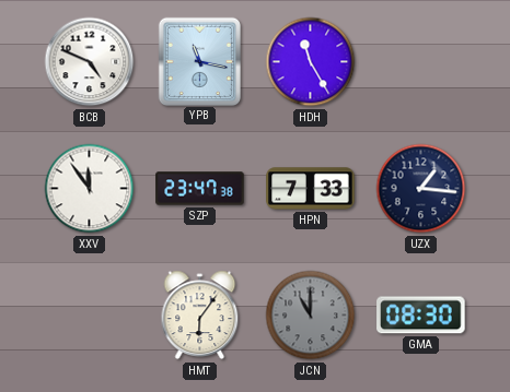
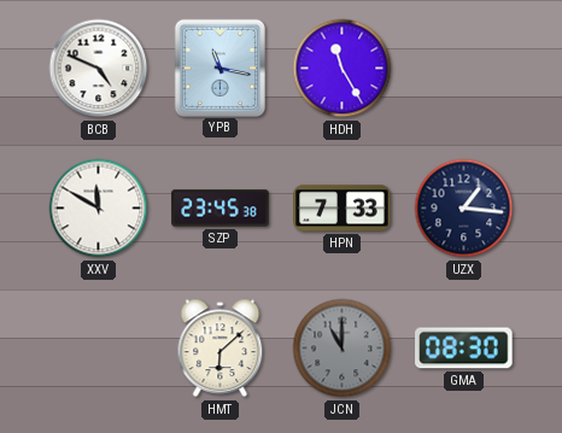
XXV: 11:54 -> 11:50 (99, 209)
SZP: 23:47 -> 23:45 (221, 209)
HMT: 6:06 -> 6:08 (221, 349)
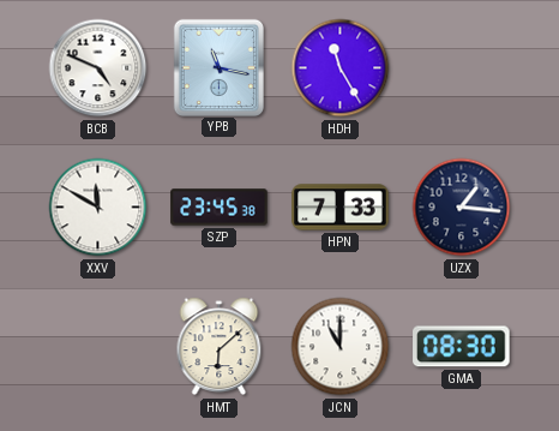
JCN dial: grey -> white (341, 347)
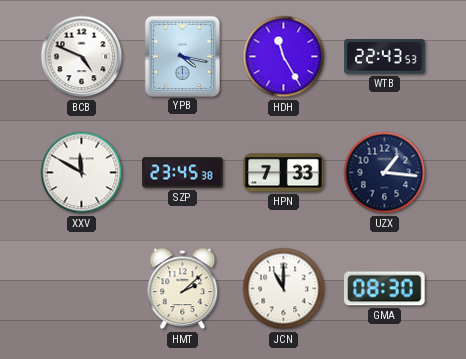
YPB: 11:17 -> 4:17 (182, 56)
WTB: none -> 22:43 (385, 57)
HMT: 6:08 -> 2:08 (183, 289)
